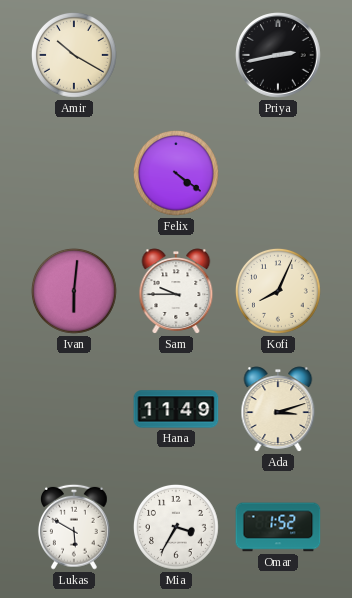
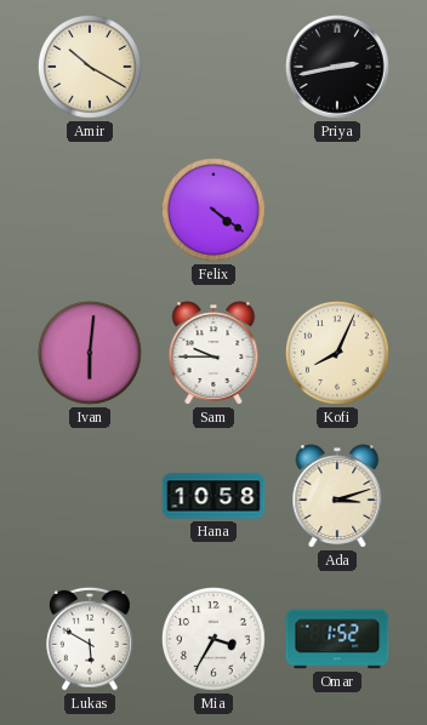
Hana: 11:49 -> 10:58 (213, 496)
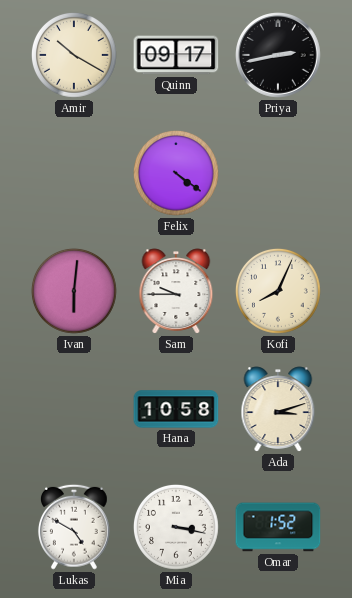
Quinn: none -> 09:17 (176, 55)
Lukas: 5:50 -> 4:50 (74, 527)
Mia: 3:35 -> 3:17 (176, 527)
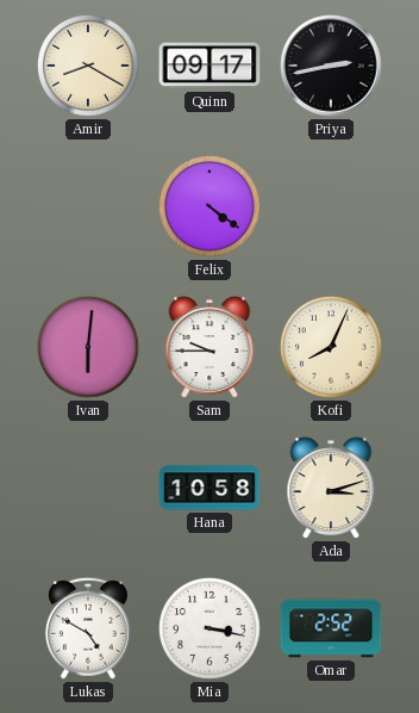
Amir: 10:20 -> 8:20 (88, 66)
Omar: 1:52 -> 2:52 (331, 628)
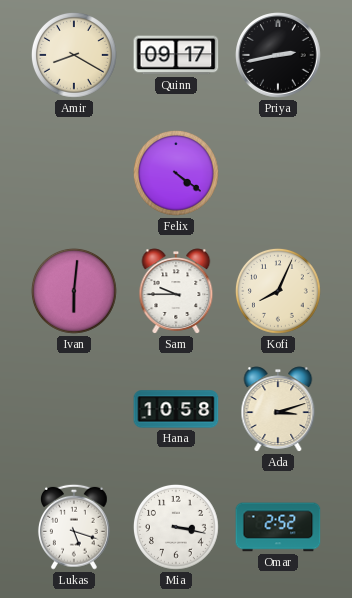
Lukas: 4:50 -> 5:18 (74, 527)
